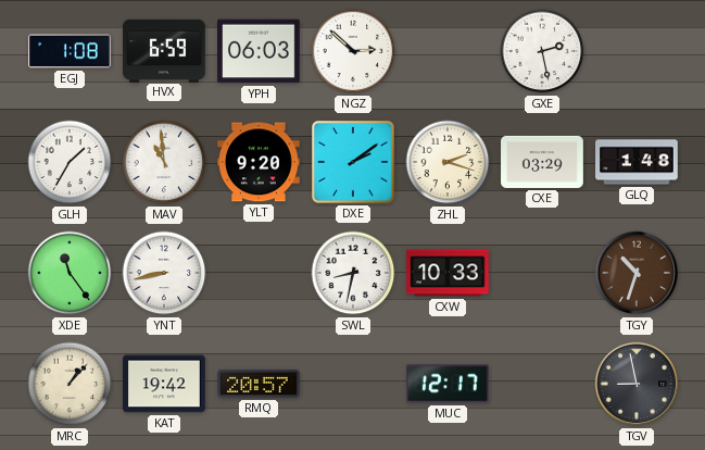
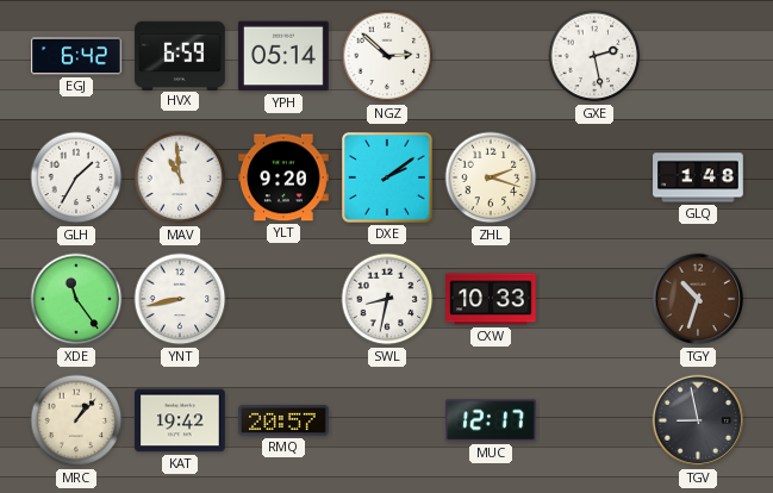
EGJ: 1:08 -> 6:42 (76, 56)
YPH: 06:03 -> 05:14 (283, 56)
CXE: 03:29 -> none (542, 162)
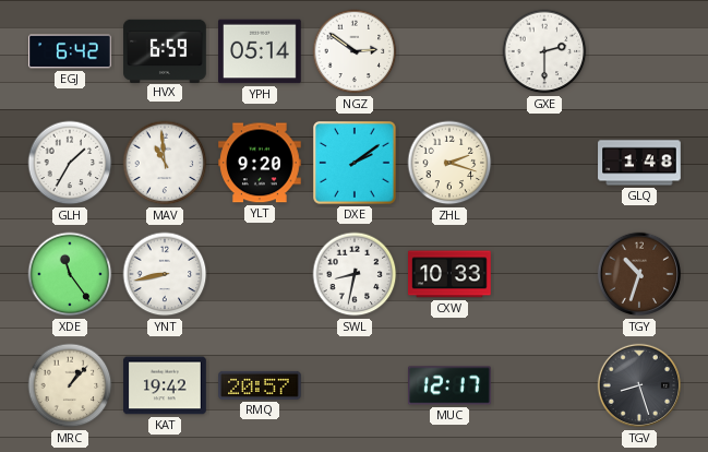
NGZ: 2:52 -> 2:51 (355, 51)
GXE: 2:28 -> 2:30 (544, 51)
TGV: 8:58 -> 8:27 (639, 385)
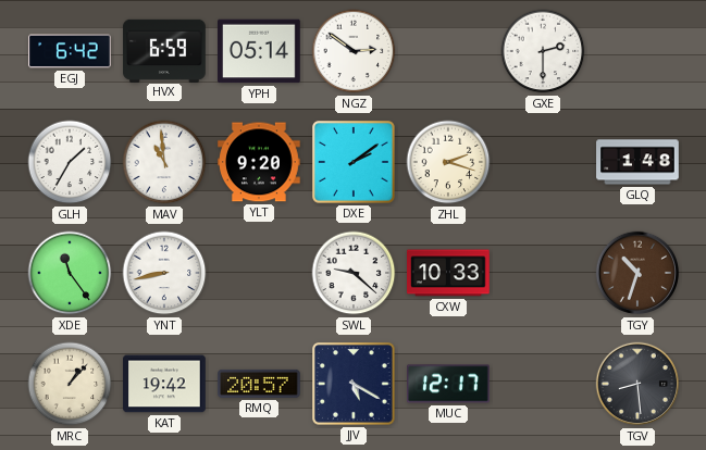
SWL: 8:32 -> 9:22 (354, 273)
JJV: none -> 5:20 (355, 385)
TGV: 8:27 -> 8:29 (637, 384)
